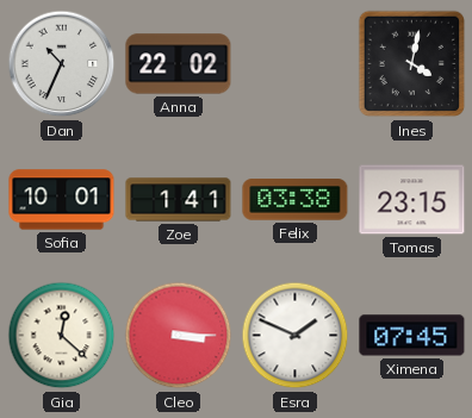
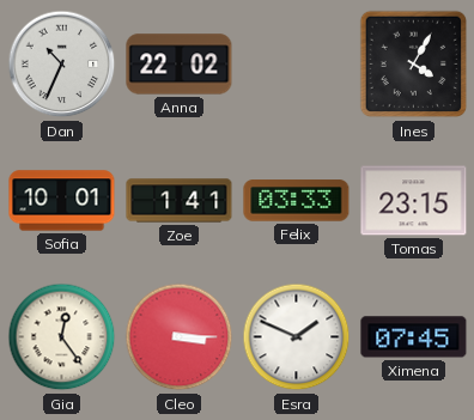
Ines: 4:02 -> 4:05 (414, 65)
Felix: 03:38 -> 03:33 (297, 201)
Gia: 12:22 -> 12:24 (62, 337)
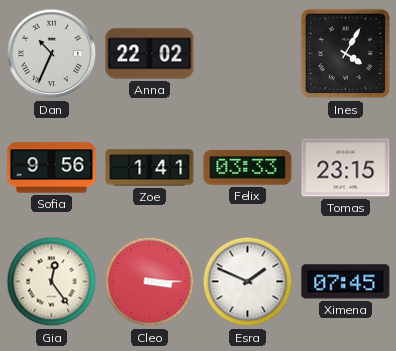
Sofia: 10:01 -> 9:56 (52, 168)
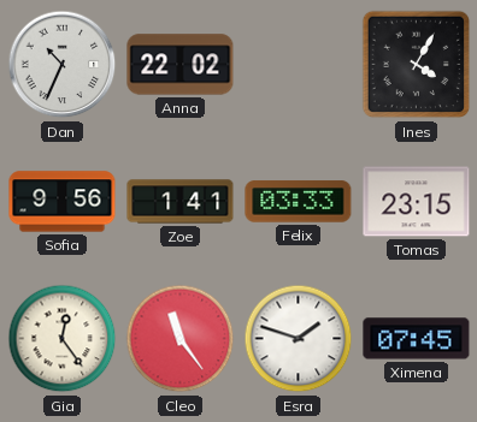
Cleo: 3:15 -> 11:24 (181, 339)
Esra: 1:49 -> 1:48 (299, 339)
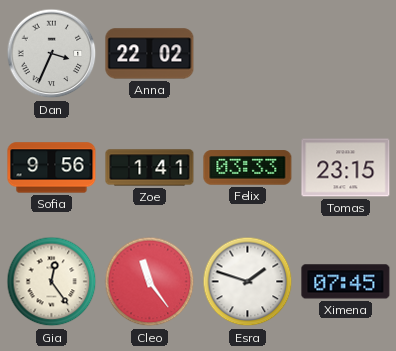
Dan: 10:34 -> 3:34 (52, 54)
Ines: 4:05 -> none (417, 65)
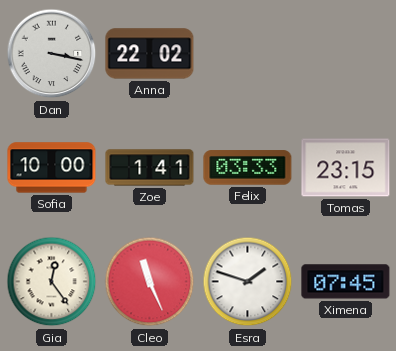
Dan: 3:34 -> 3:17 (52, 54)
Sofia: 9:56 -> 10:00 (52, 168)
Cleo: 11:24 -> 11:26 (150, 282)
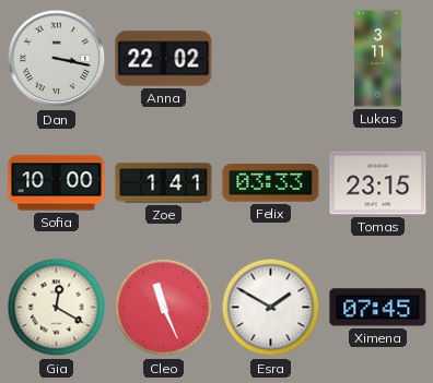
Lukas: none -> 3:11 (378, 59)
Gia: 12:24 -> 12:20 (57, 308)
Esra: 1:48 -> 1:50 (271, 308)
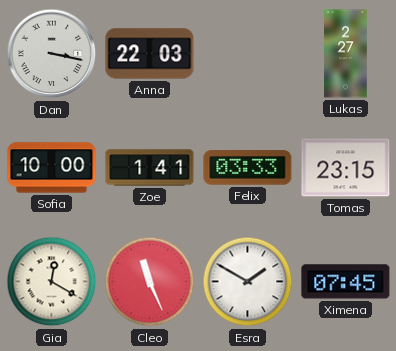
Anna: 22:02 -> 22:03 (150, 54)
Lukas: 3:11 -> 2:27 (346, 54)
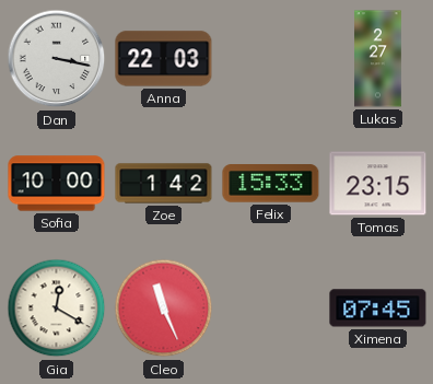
Zoe: 1:41 -> 1:42 (164, 184)
Felix: 03:33 -> 15:33 (271, 184)
Esra: 1:50 -> none (248, 282)
